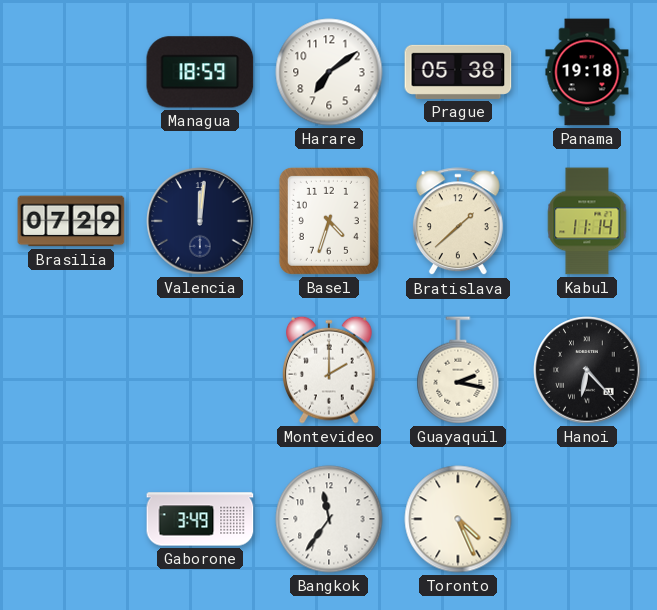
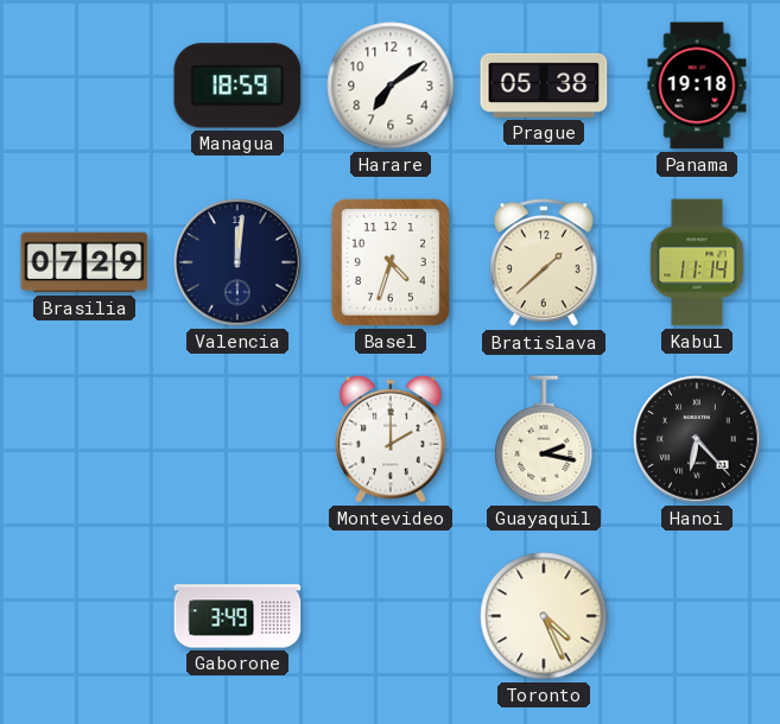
Bangkok: 11:36 -> none (329, 519)
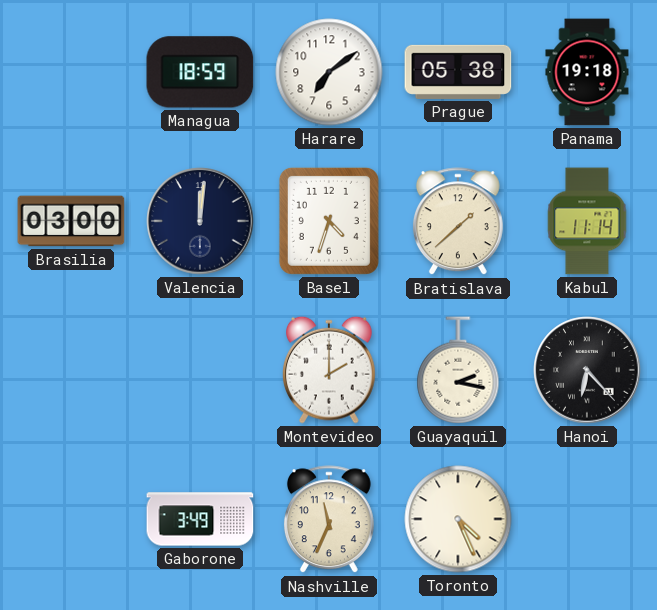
Brasilia: 07:29 -> 03:00 (71, 221)
Nashville: none -> 11:34 (329, 520)
